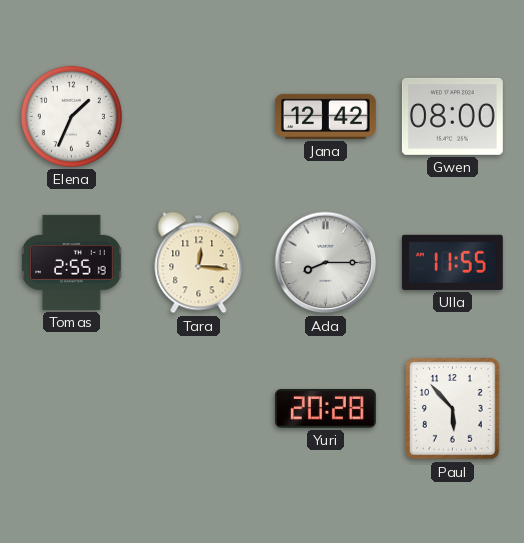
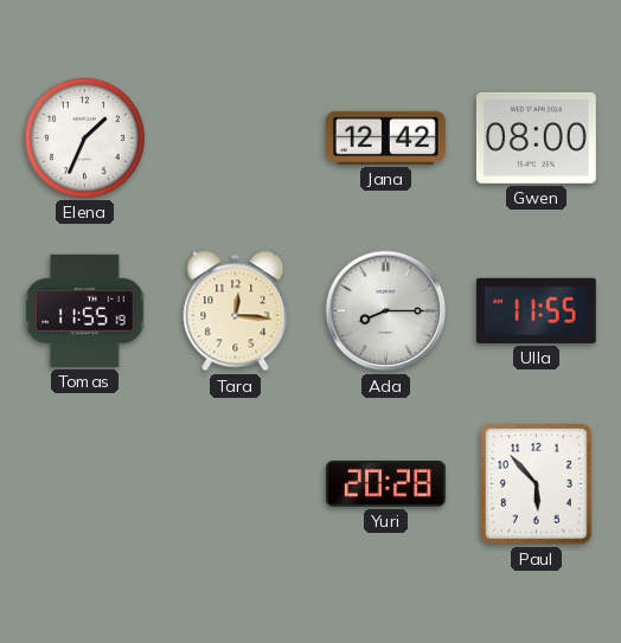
Tomas: 2:55 -> 11:55 (85, 310)
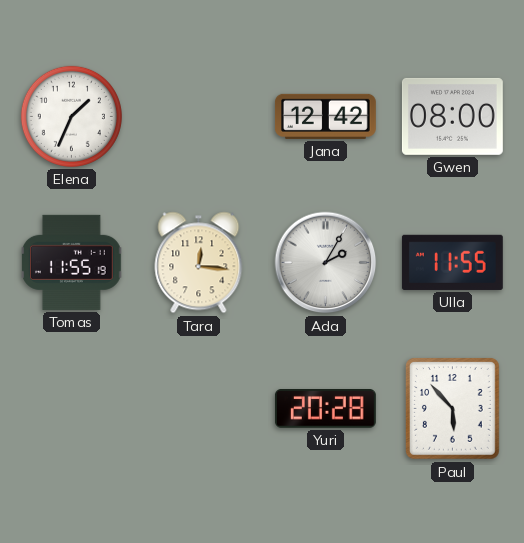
Ada: 8:15 -> 2:05 (326, 263)
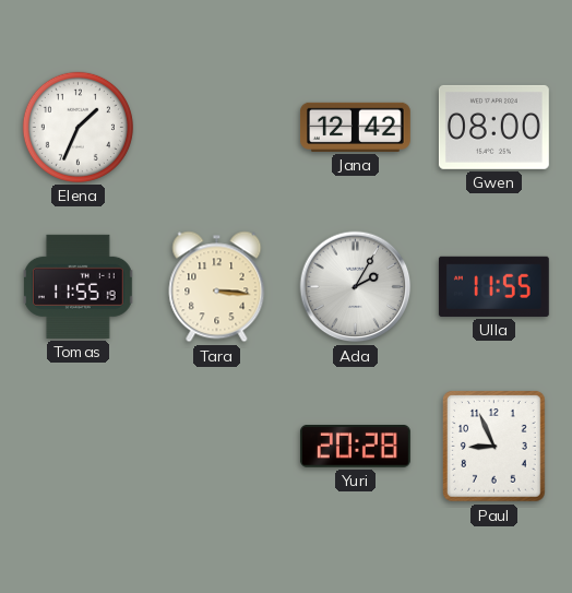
Tara: 12:16 -> 3:16 (217, 287)
Paul: 5:53 -> 8:56 (494, 447)
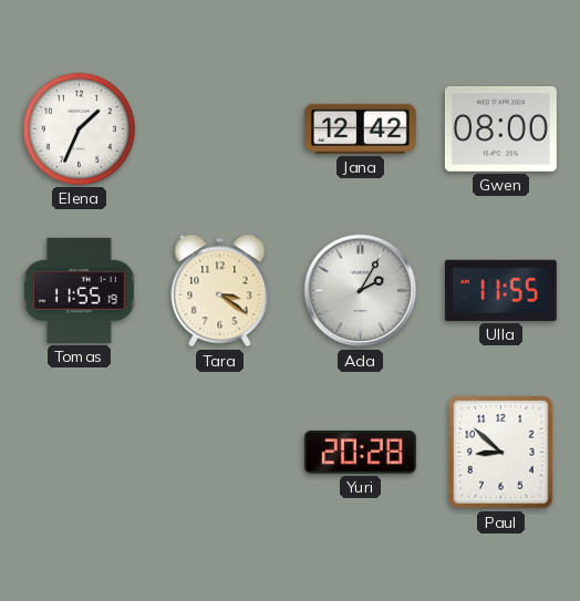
Tara: 3:16 -> 3:21 (220, 291)
Paul: 8:56 -> 8:52 (501, 453)
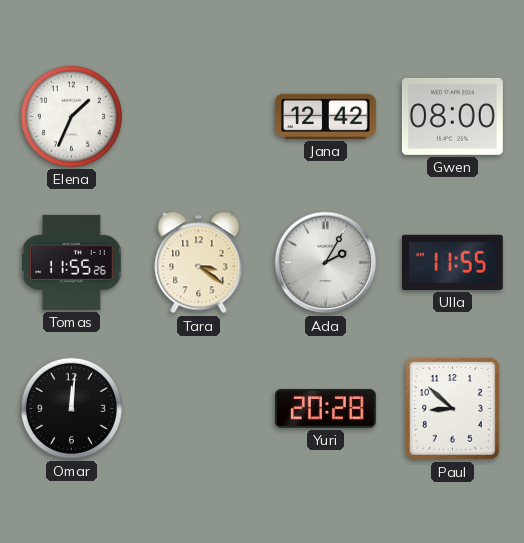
Tomas: 11:55:19 -> 11:55:26 (72, 262)
Omar: none -> 12:01 (71, 408)
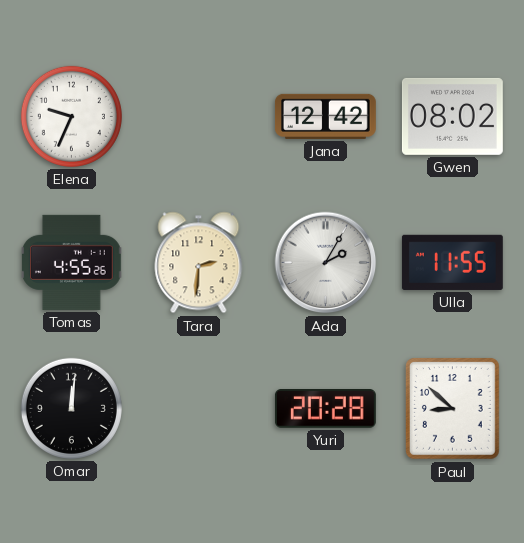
Elena: 1:34 -> 9:34 (71, 116)
Gwen: 08:00 -> 08:02 (452, 116)
Tomas: 11:55 -> 4:55 (72, 262)
Tara: 3:21 -> 2:31 (199, 263)
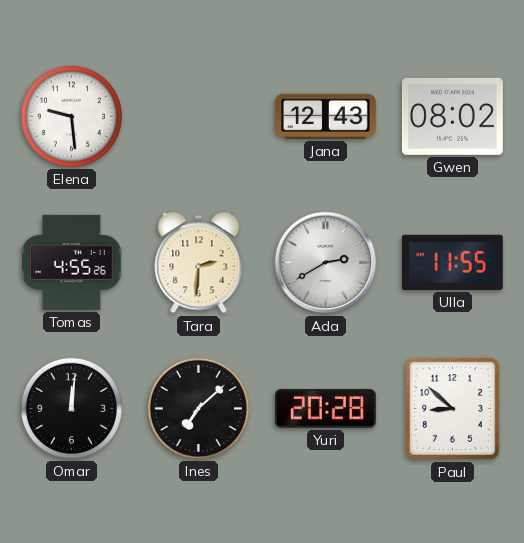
Elena: 9:34 -> 9:29 (71, 116)
Jana: 12:42 -> 12:43 (325, 116)
Ada: 2:05 -> 2:40 (326, 263)
Ines: none -> 7:08 (198, 408)
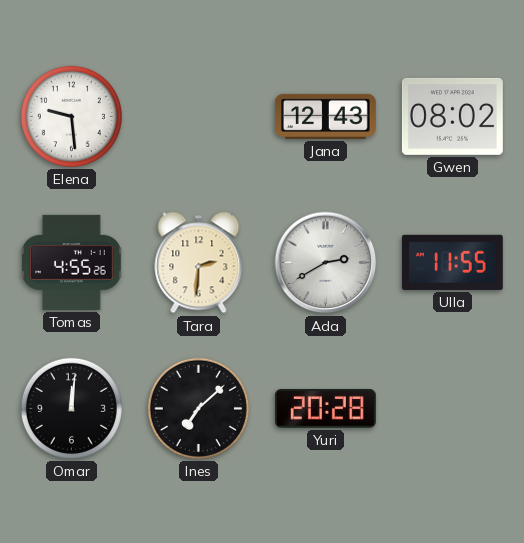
Paul: 8:52 -> none (453, 409)
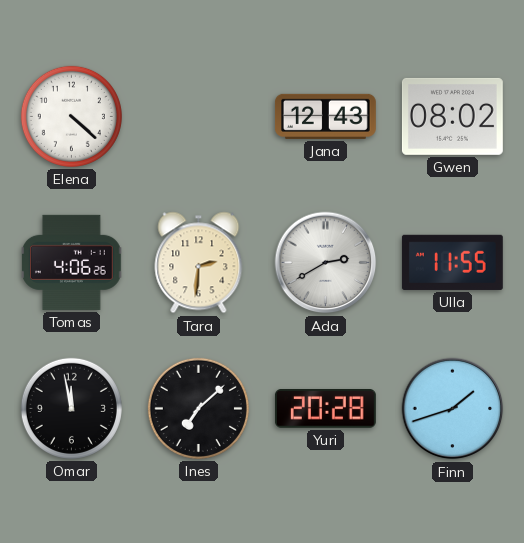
Elena: 9:29 -> 4:22 (71, 116)
Tomas: 4:55 -> 4:06 (72, 262)
Omar: 12:01 -> 11:58 (71, 408)
Finn: none -> 1:42 (453, 409)
